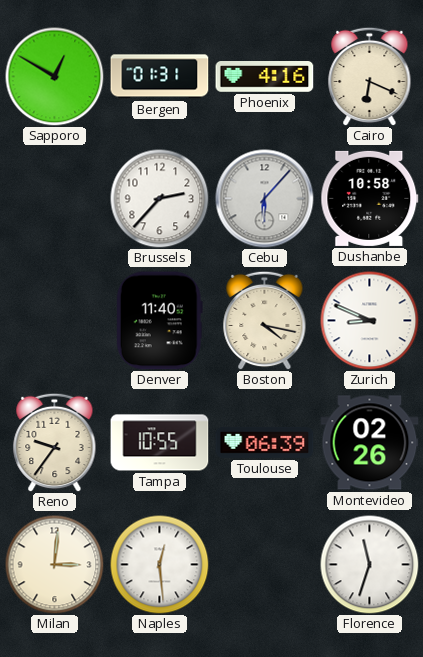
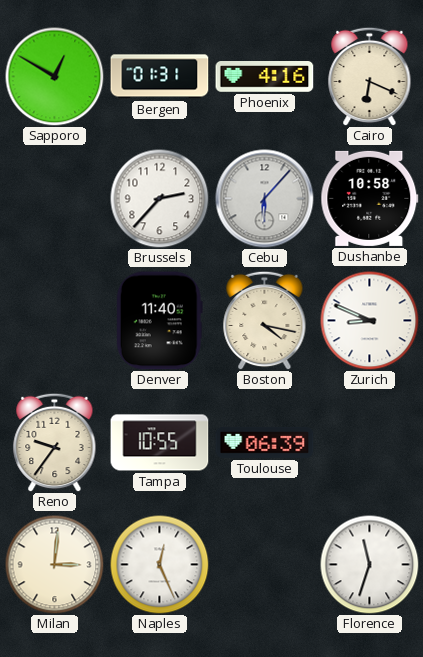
Montevideo: 02:26 -> none (370, 443)
Naples: 12:29 -> 12:26 (160, 565)
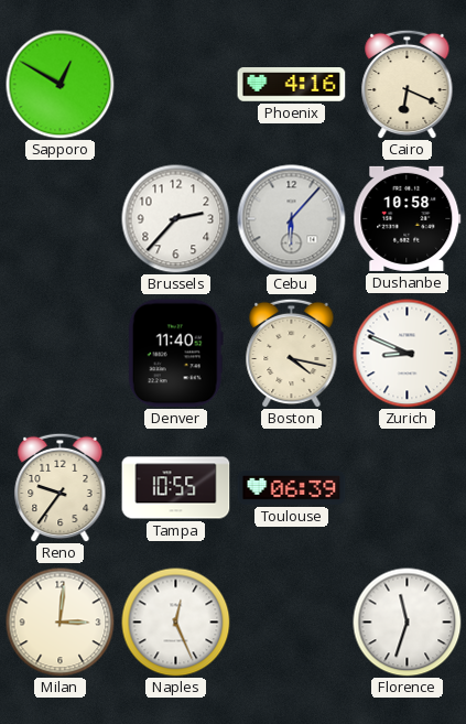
Bergen: 01:31 -> none (160, 77)
